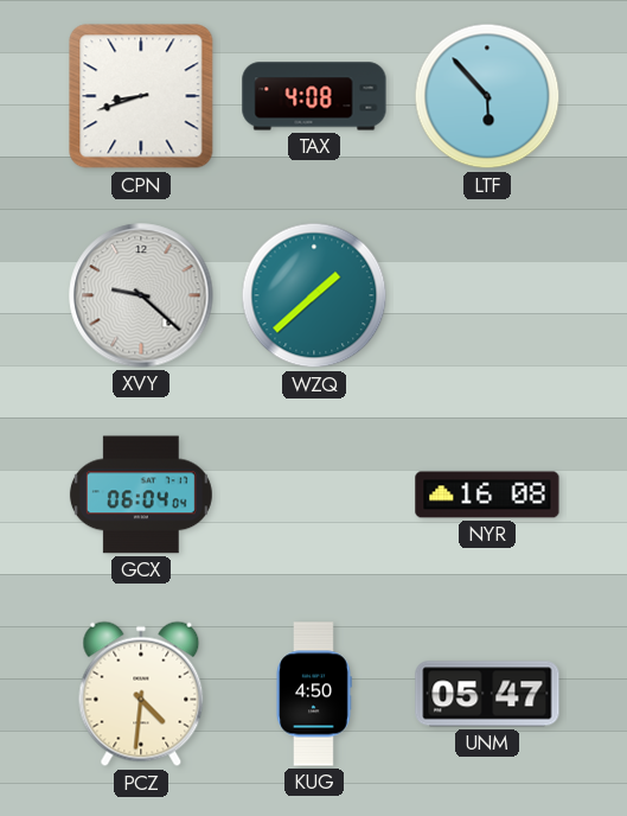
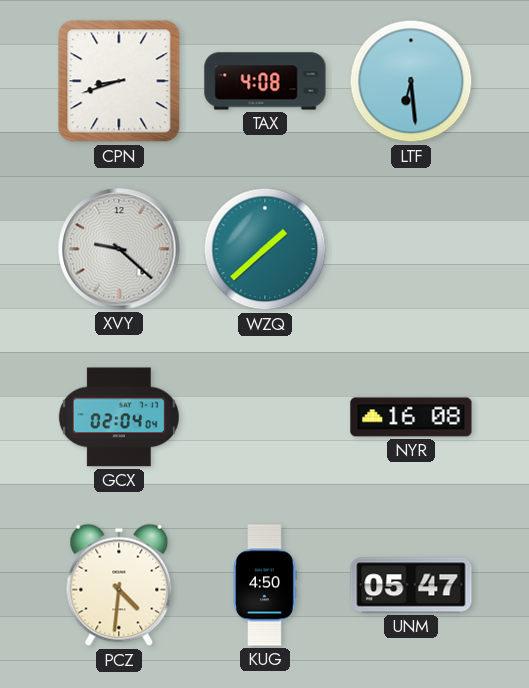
LTF: 5:53 -> 6:29 (411, 81)
GCX: 06:04 -> 02:04 (119, 417)
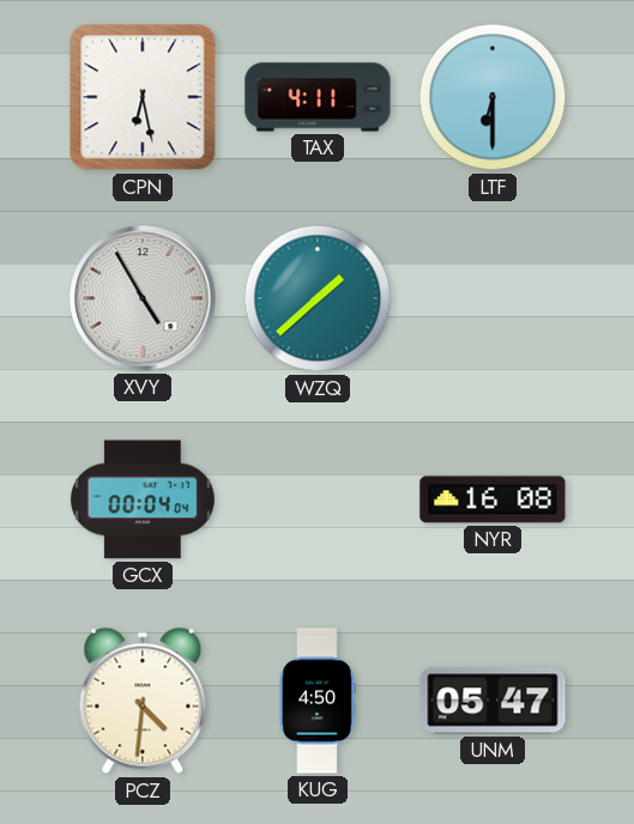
CPN: 8:42 -> 6:28 (143, 97)
TAX: 4:08 -> 4:11 (318, 97)
LTF: 6:29 -> 6:30 (493, 97)
XVY: 9:22 -> 4:55 (143, 298)
GCX: 02:04 -> 00:04 (143, 499)
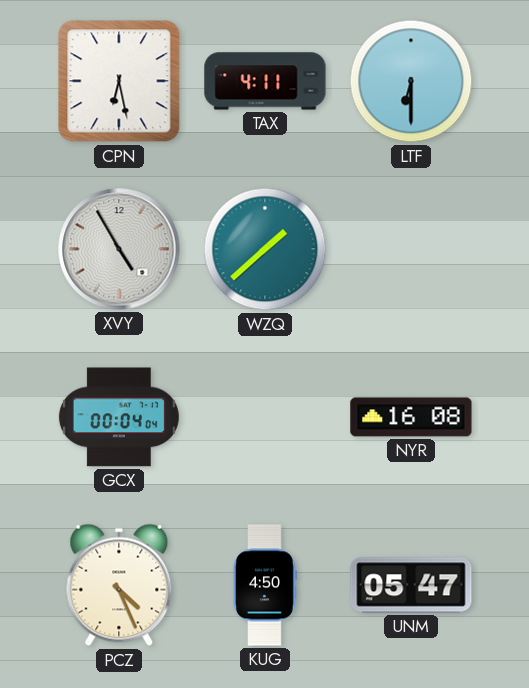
PCZ: 4:31 -> 4:26 (119, 585)
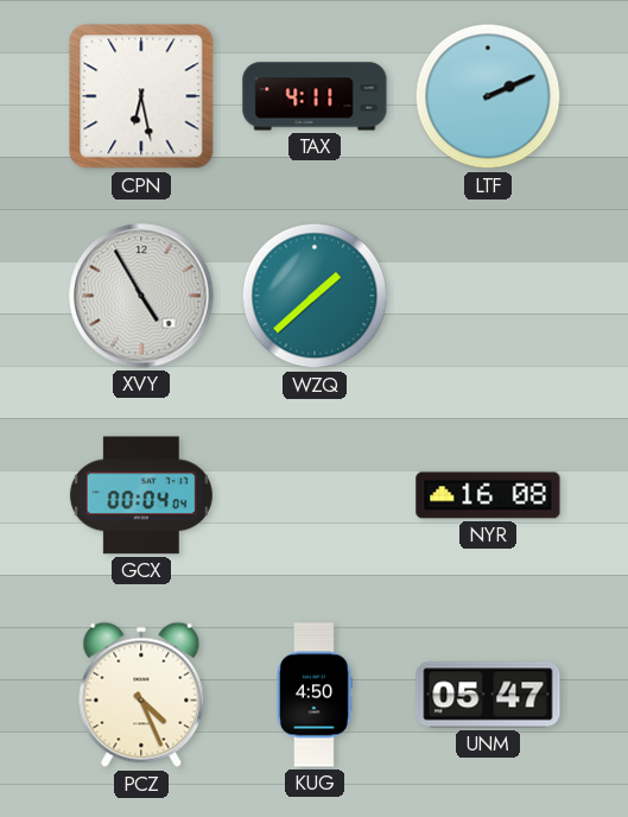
LTF: 6:30 -> 2:11 (488, 96)
